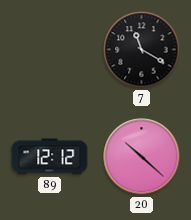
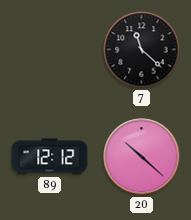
7: 11:20 -> 11:22 (142, 50)
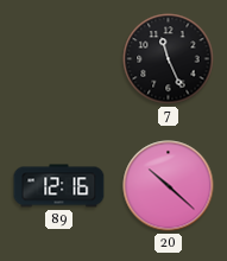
7: 11:22 -> 11:26 (169, 59)
89: 12:12 -> 12:16 (59, 186)
